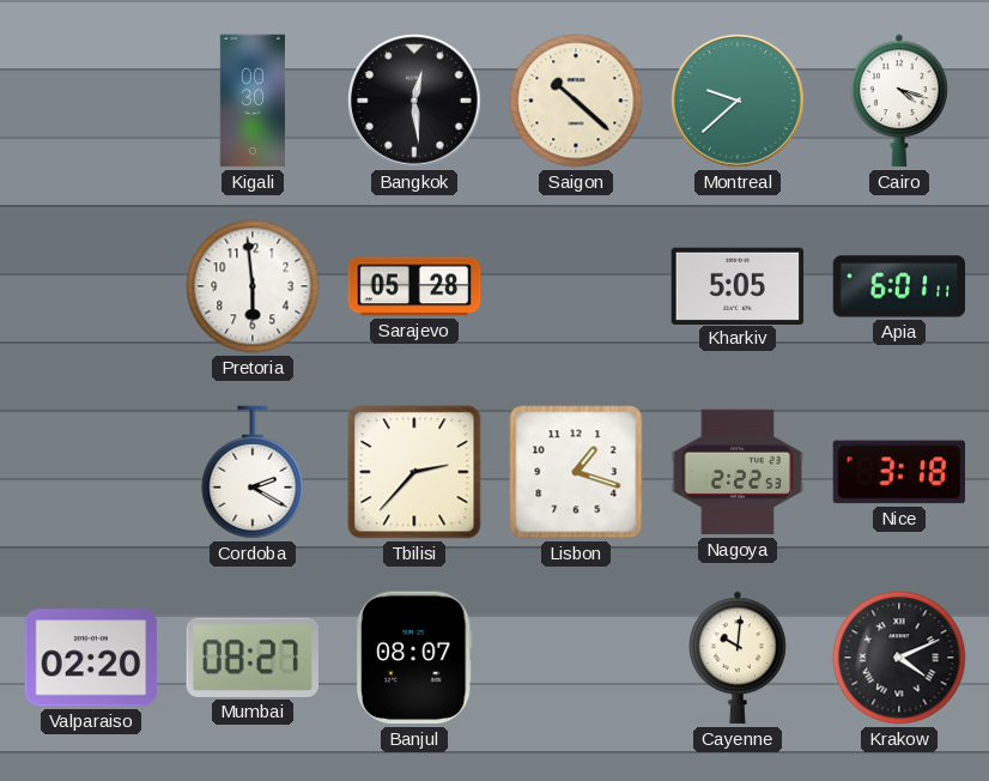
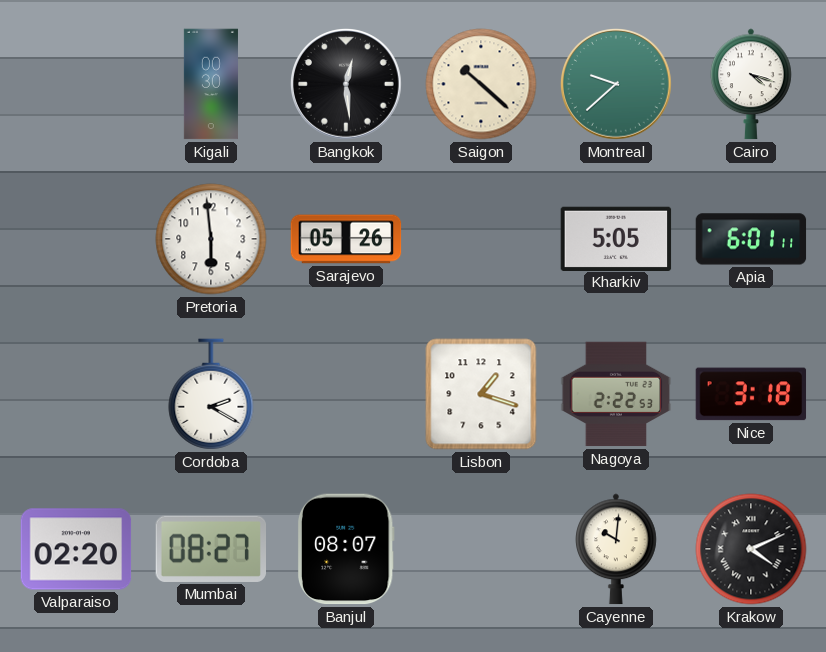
Sarajevo: 05:28 -> 05:26 (346, 239)
Tbilisi: 2:37 -> none (414, 472)
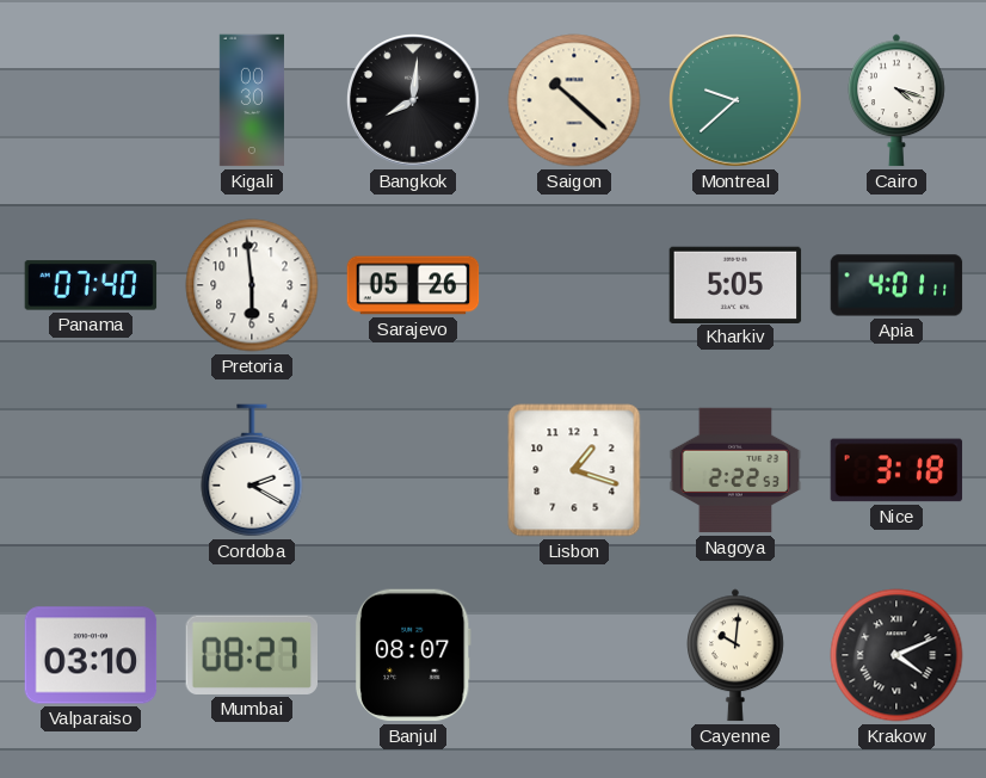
Bangkok: 12:29 -> 8:01 (414, 101)
Panama: none -> 07:40 (91, 285)
Apia: 6:01 -> 4:01 (896, 285)
Valparaiso: 02:20 -> 03:10 (91, 655)
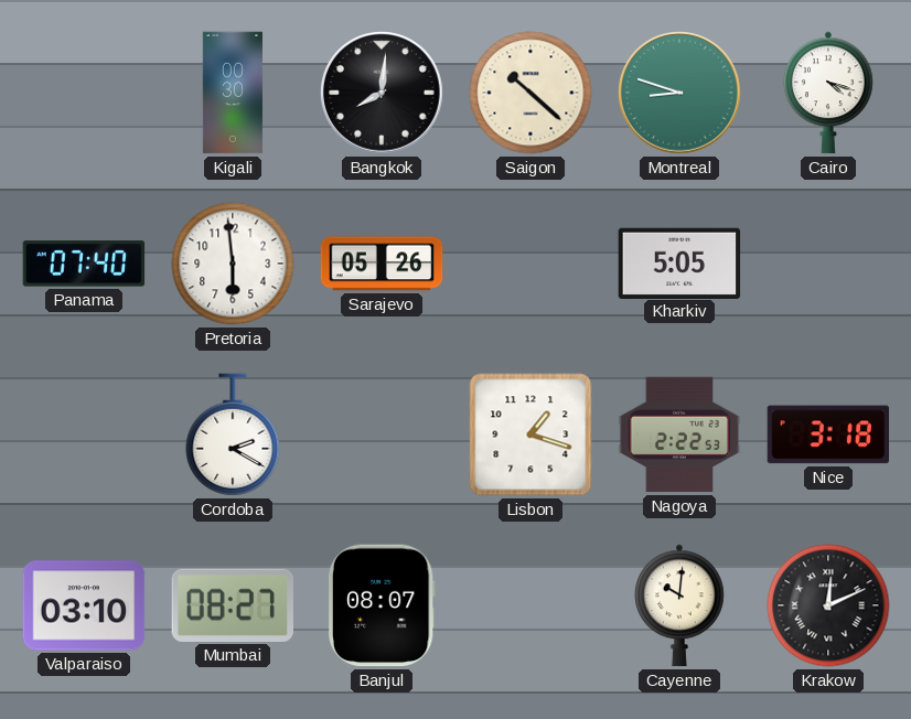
Montreal: 9:38 -> 8:48 (680, 94)
Apia: 4:01 -> none (896, 285)
Krakow: 4:11 -> 12:11 (828, 605)
